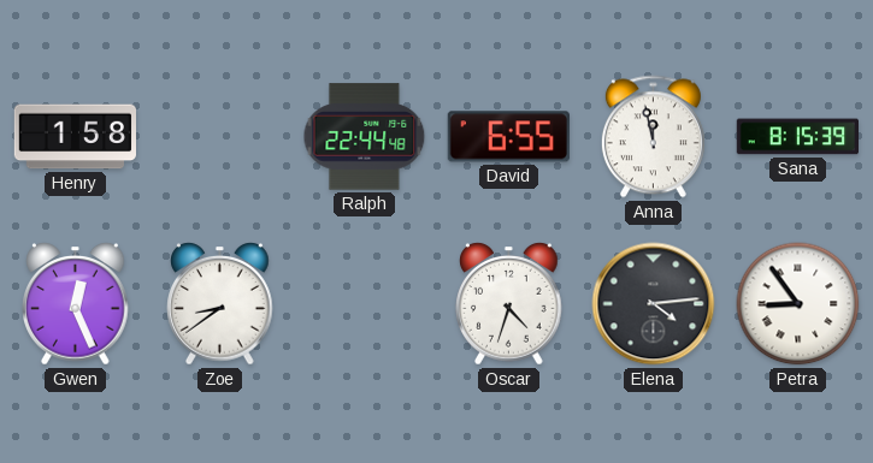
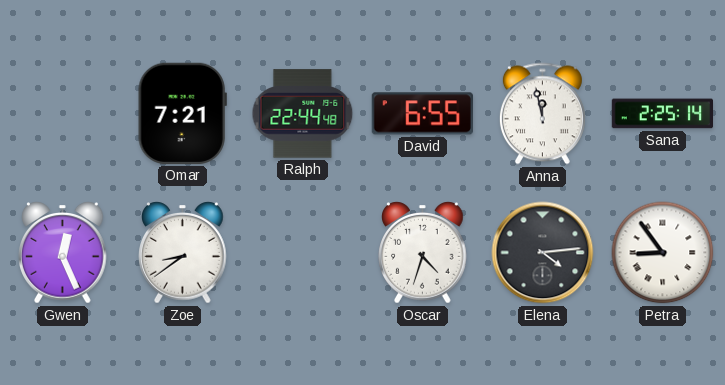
Henry: 1:58 -> none (75, 137)
Omar: none -> 7:21 (182, 113)
Sana: 8:15 -> 2:25 (662, 114)
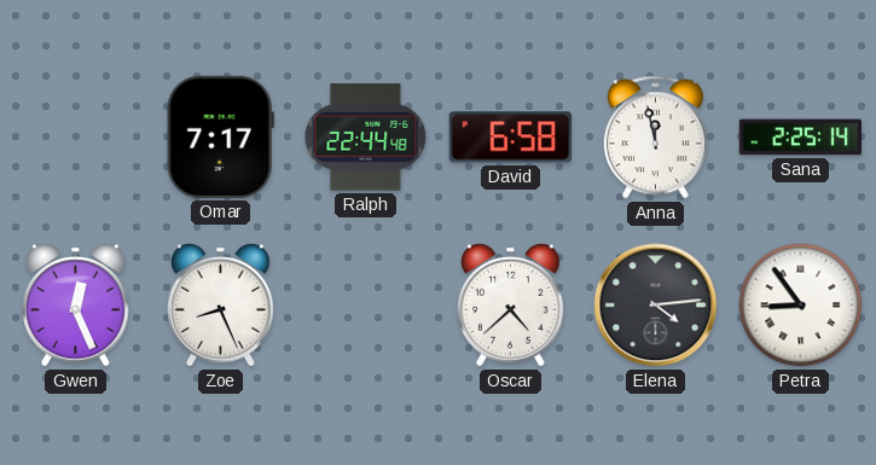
Omar: 7:21 -> 7:17 (220, 136)
David: 6:55 -> 6:58 (510, 138)
Zoe: 8:39 -> 8:26 (221, 306)
Oscar: 4:33 -> 4:38 (511, 306)
